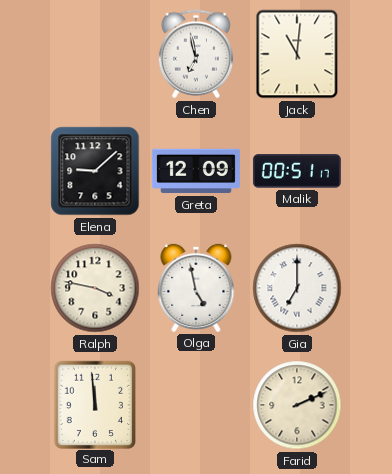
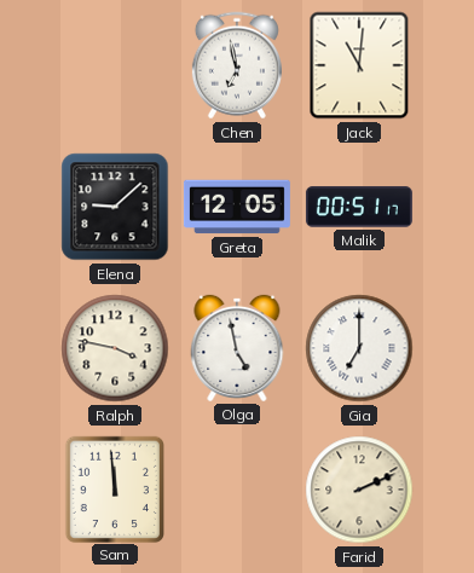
Greta: 12:09 -> 12:05 (237, 207)
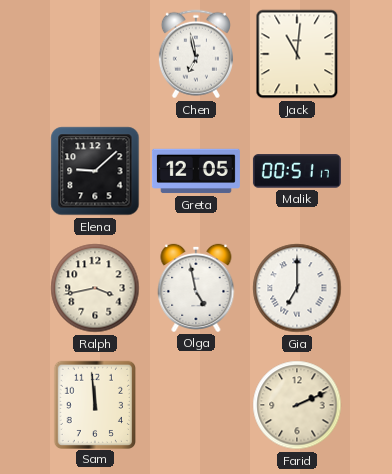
Ralph: 3:47 -> 3:43 (95, 288)
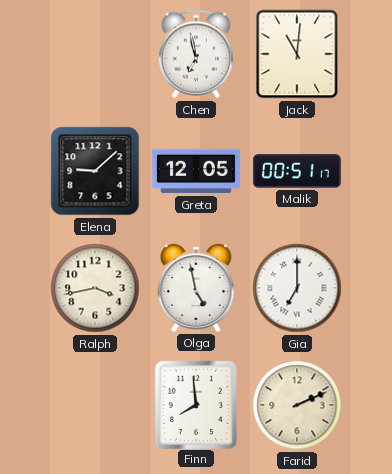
Sam: 11:59 -> none (94, 404)
Finn: none -> 7:59 (195, 404)
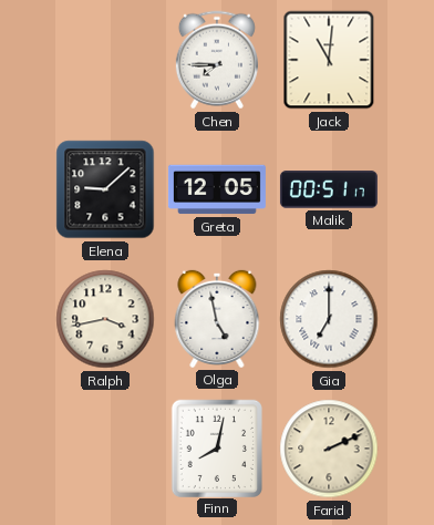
Chen: 6:58 -> 7:45 (217, 60)
Finn: 7:59 -> 8:02 (216, 447)
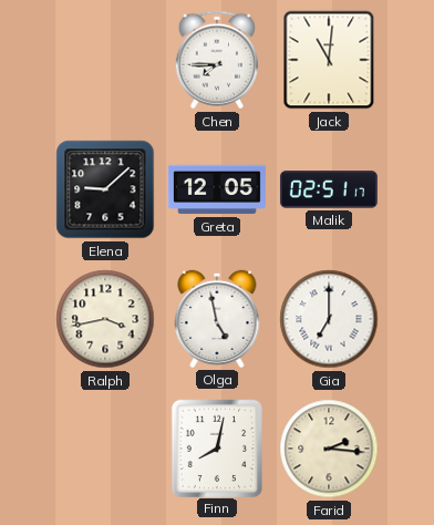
Malik: 00:51 -> 02:51 (329, 189)
Farid: 2:11 -> 2:16 (329, 449)
